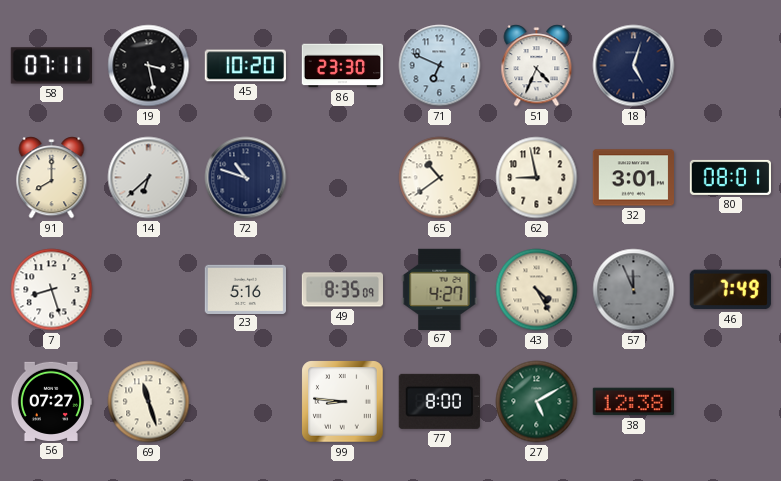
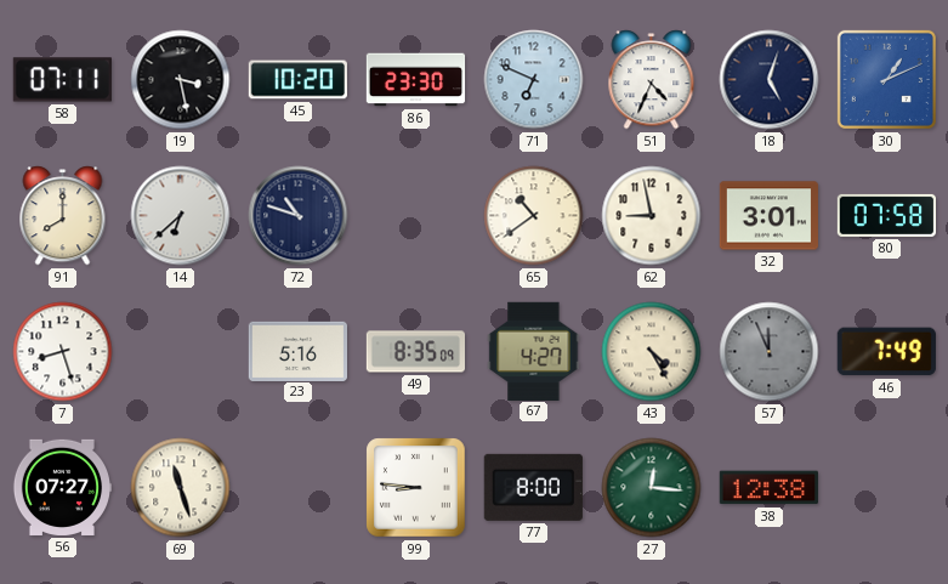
30: none -> 1:11 (886, 79)
80: 08:01 -> 07:58 (886, 215)
27: 5:10 -> 12:16 (652, 488)
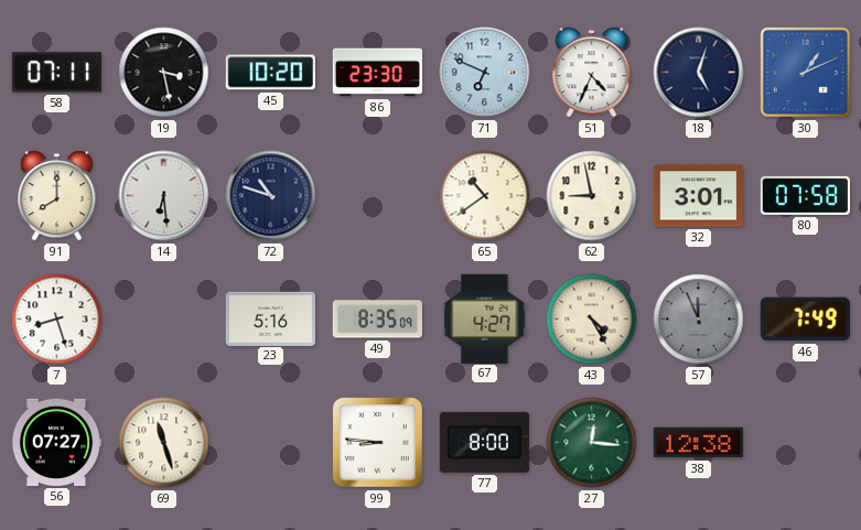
14: 6:38 -> 6:29 (164, 196)
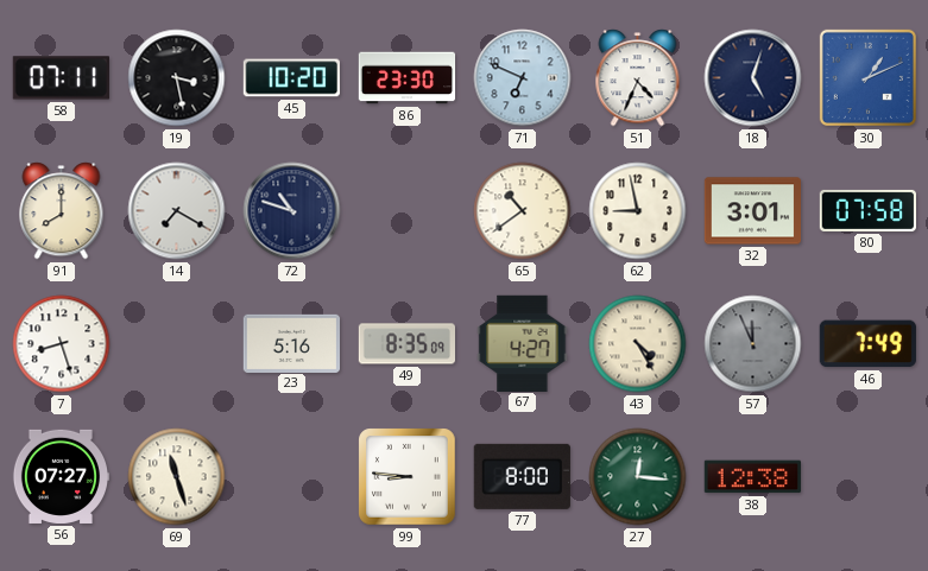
14: 6:29 -> 7:20 (177, 211)
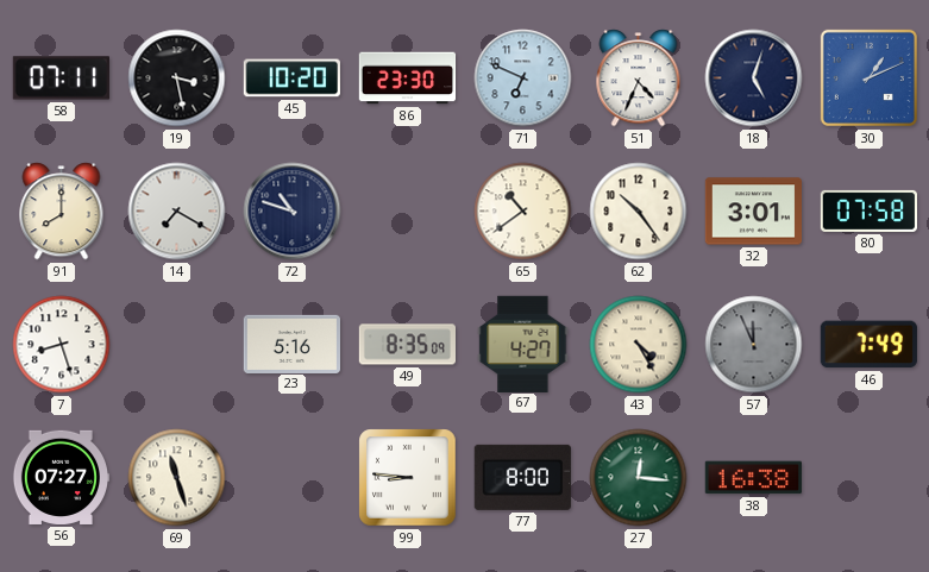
62: 8:58 -> 10:24 (639, 212)
38: 12:38 -> 16:38 (753, 478)
